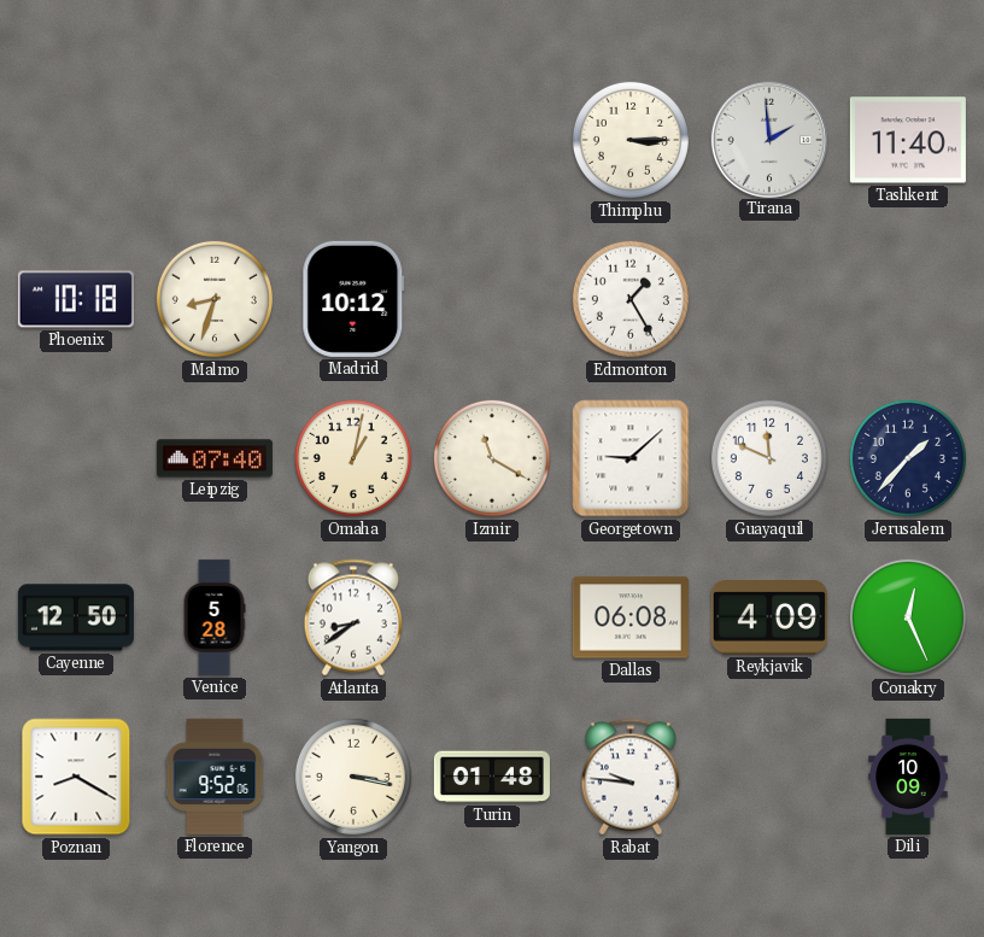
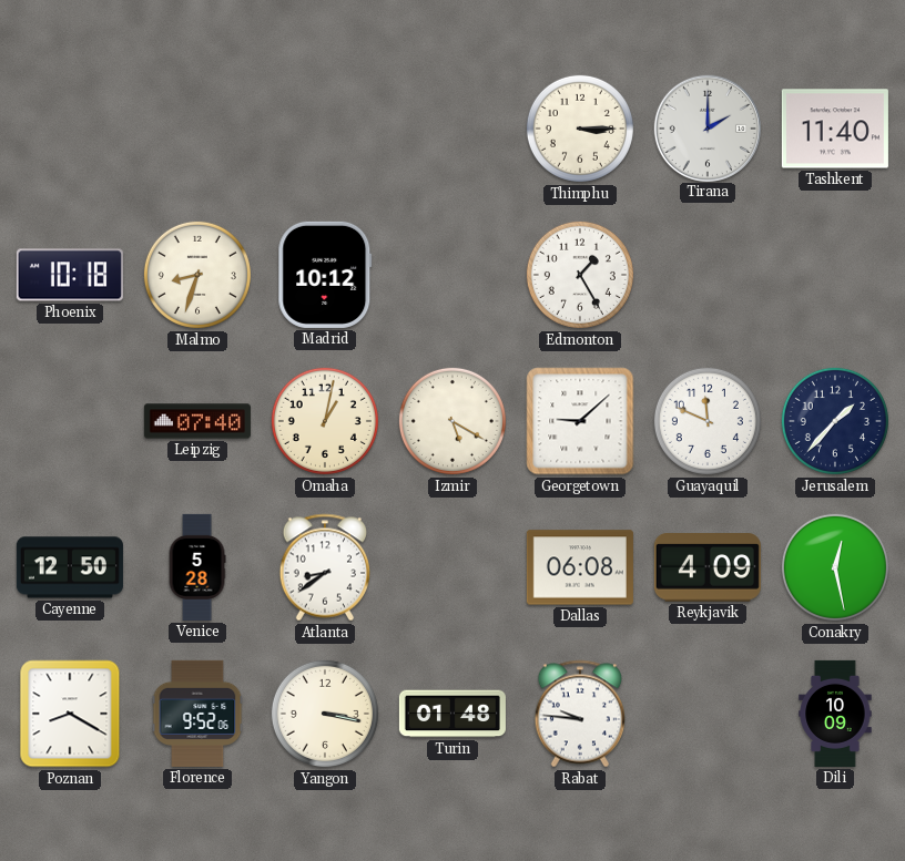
Tirana: 1:59 -> 2:00 (706, 127)
Izmir: 11:20 -> 5:20 (452, 421)
Conakry: 12:26 -> 12:28 (835, 567)
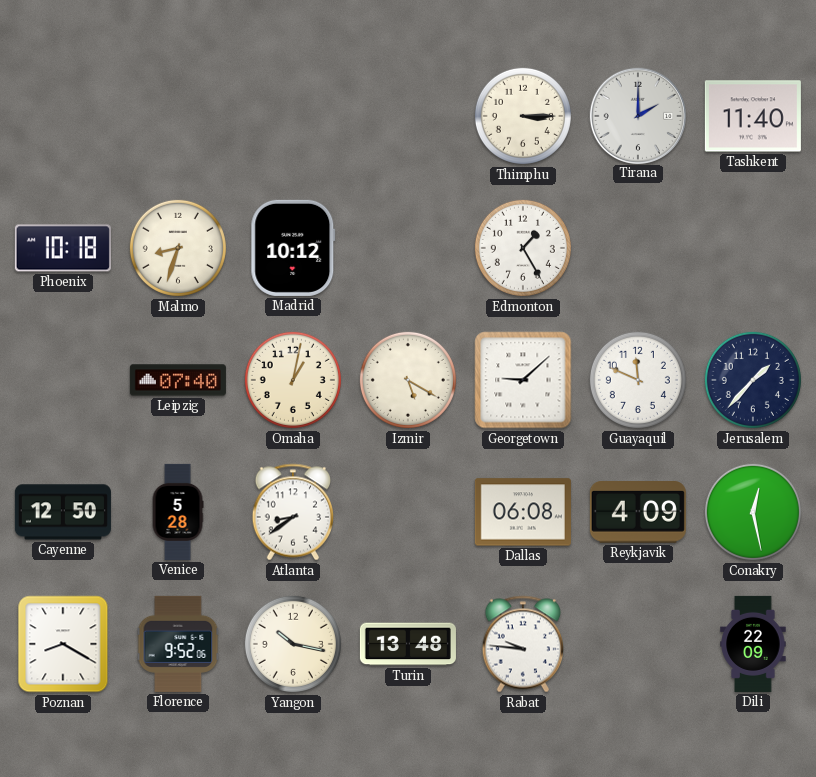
Yangon: 3:17 -> 10:17 (293, 644)
Turin: 01:48 -> 13:48 (408, 644)
Dili: 10:09 -> 22:09 (753, 644)
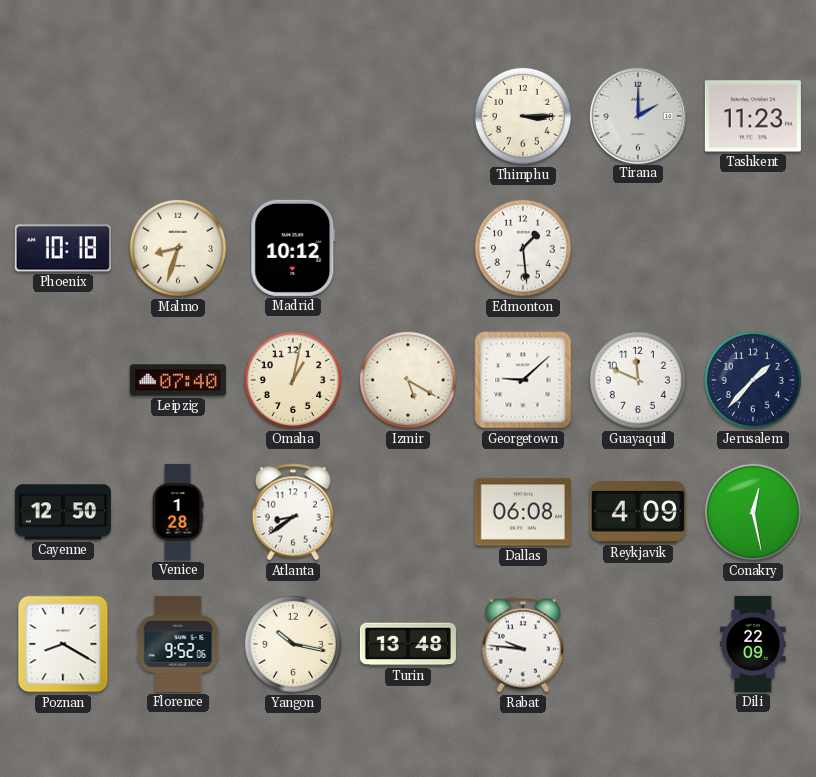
Tashkent: 11:40 -> 11:23 (753, 116)
Edmonton: 1:25 -> 1:29 (523, 248)
Venice: 5:28 -> 1:28 (178, 512)
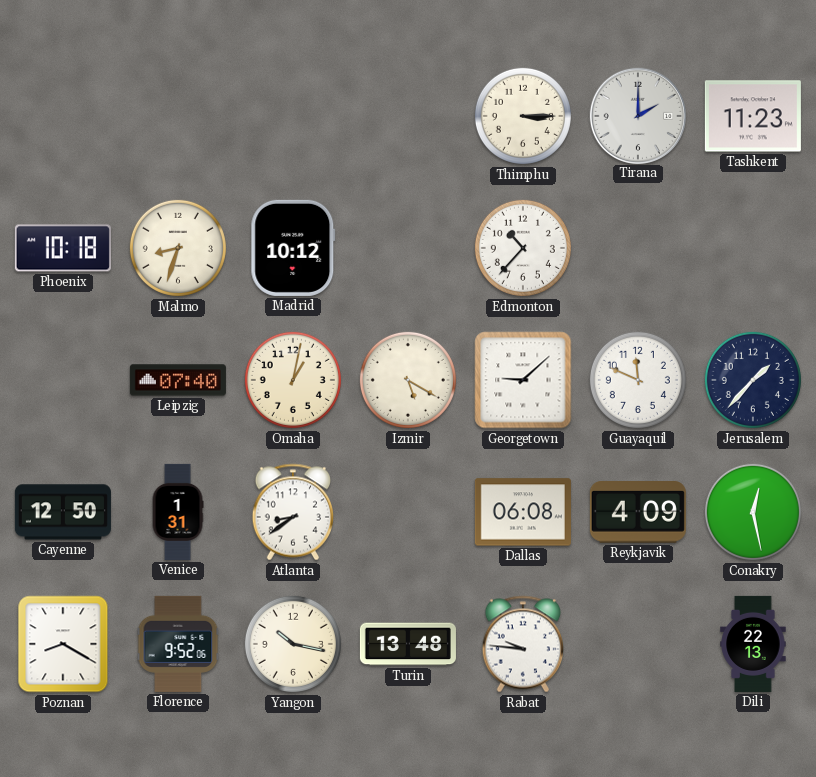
Edmonton: 1:29 -> 10:37 (523, 248)
Venice: 1:28 -> 1:31 (178, 512)
Dili: 22:09 -> 22:13 (753, 644)
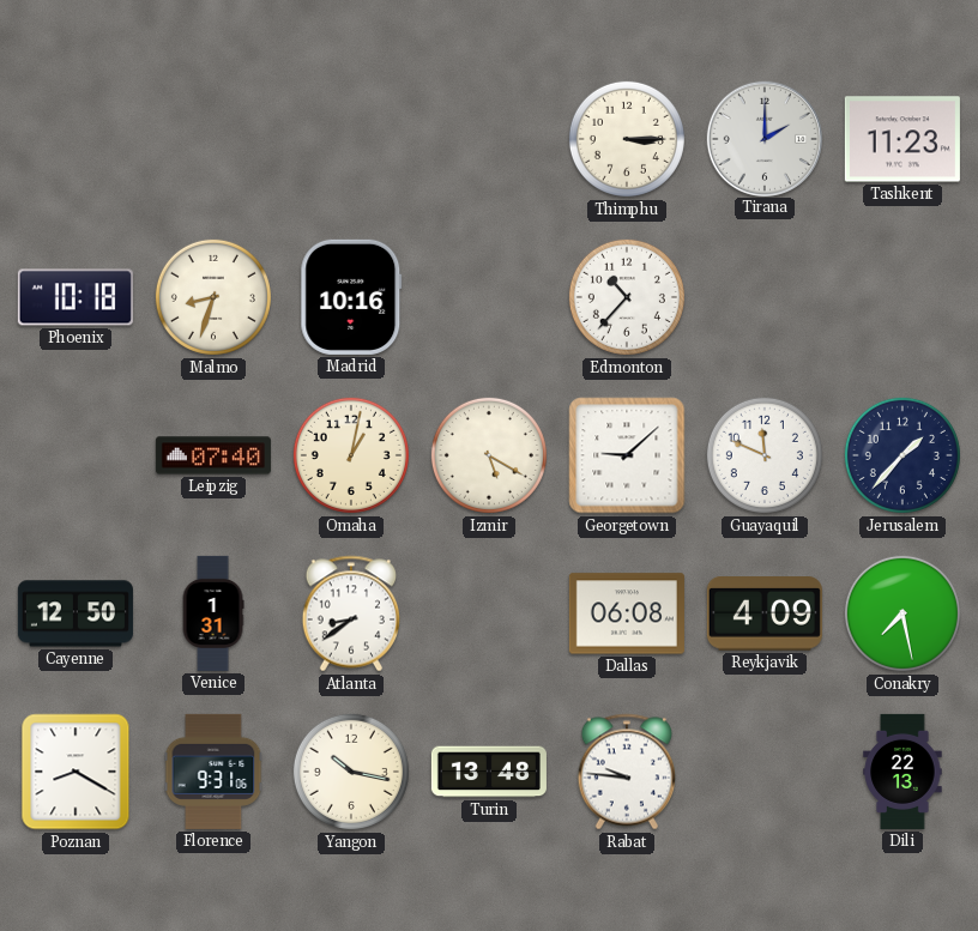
Madrid: 10:12 -> 10:16 (351, 297)
Conakry: 12:28 -> 7:28 (902, 613)
Florence: 9:52 -> 9:31 (213, 772)
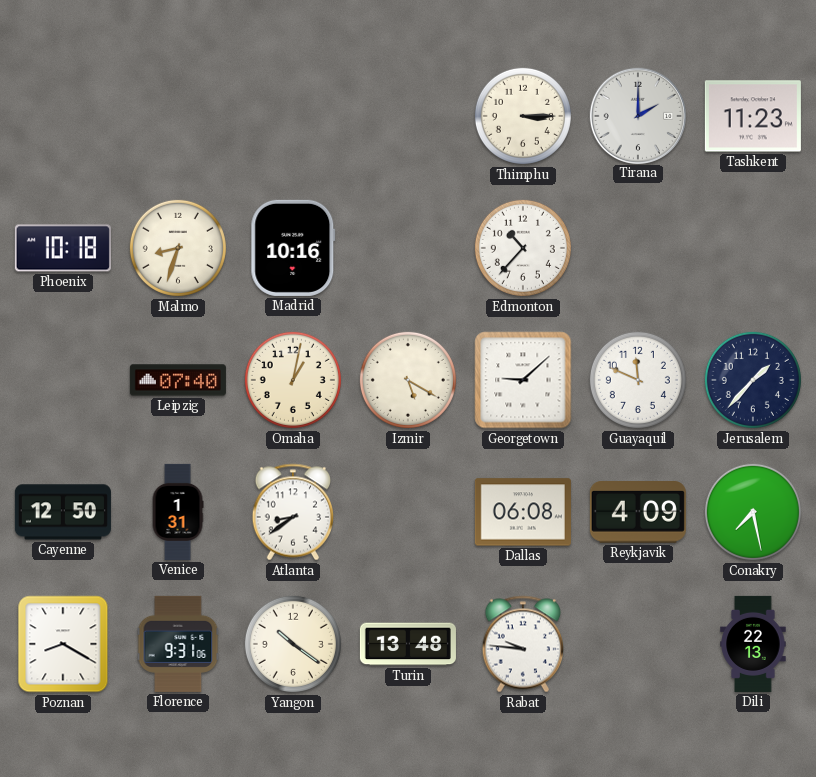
Yangon: 10:17 -> 10:21 (293, 644)
